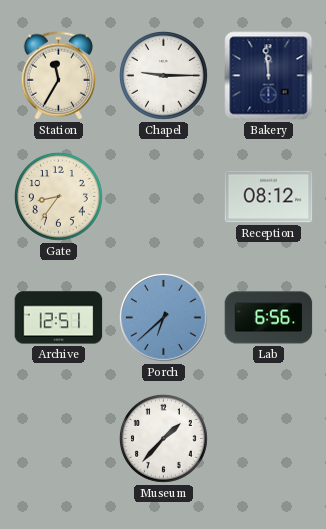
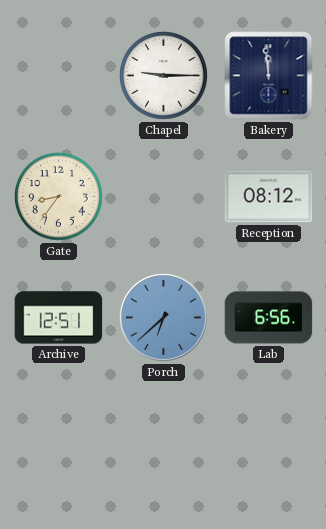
Station: 11:35 -> none (59, 76)
Museum: 1:37 -> none (163, 438)
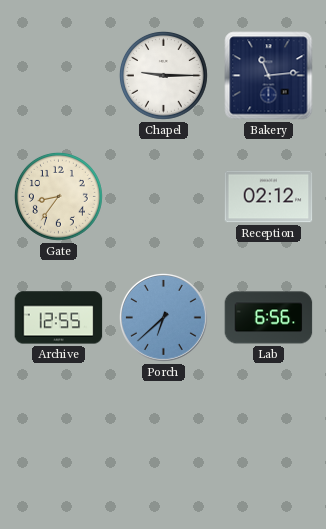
Bakery: 11:59 -> 11:14 (269, 76)
Reception: 08:12 -> 02:12 (269, 197)
Archive: 12:51 -> 12:55 (59, 318)
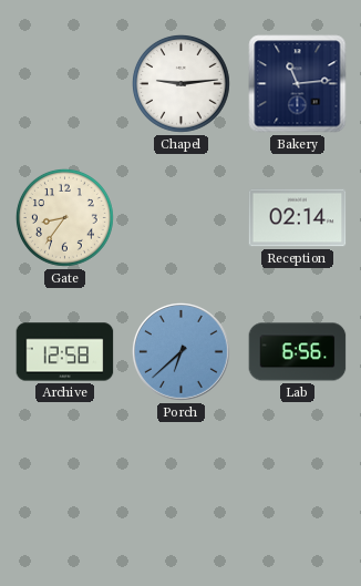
Chapel: 9:15 -> 9:14 (180, 83)
Reception: 02:12 -> 02:14 (298, 218)
Archive: 12:55 -> 12:58 (65, 352)
